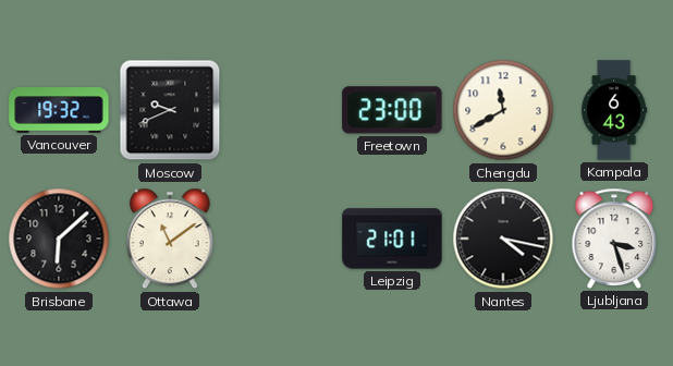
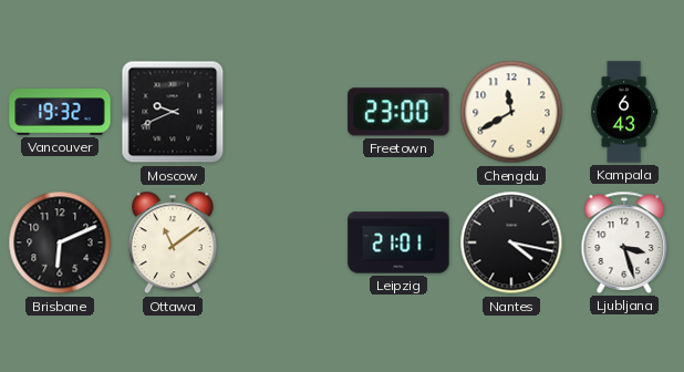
Brisbane: 6:08 -> 6:11 (60, 242)
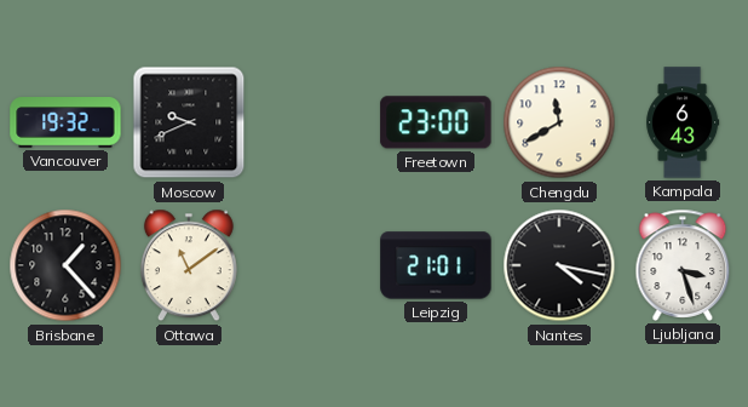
Brisbane: 6:11 -> 1:23 (65, 265)
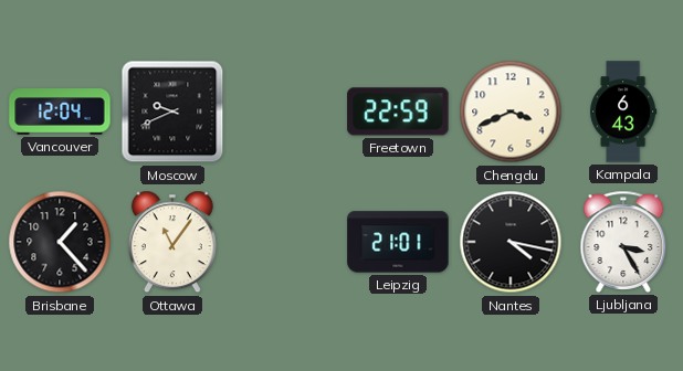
Vancouver: 19:32 -> 12:04 (60, 112)
Freetown: 23:00 -> 22:59 (398, 112)
Chengdu: 11:40 -> 3:41 (511, 112)
Ottawa: 11:09 -> 11:06 (172, 242)
Ljubljana: 3:27 -> 3:25 (623, 242)
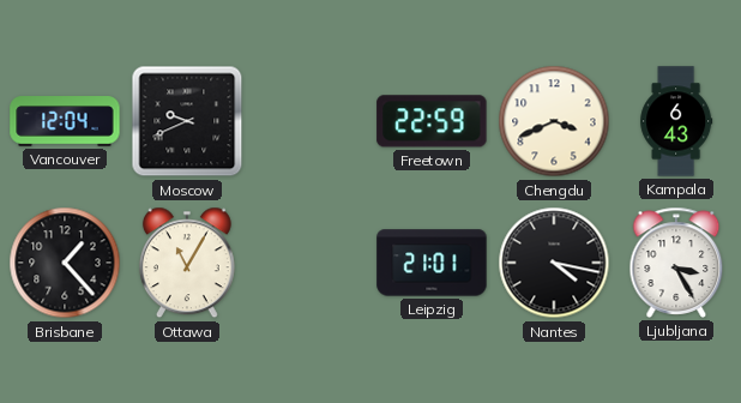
Ottawa: 11:06 -> 11:05 (187, 263)
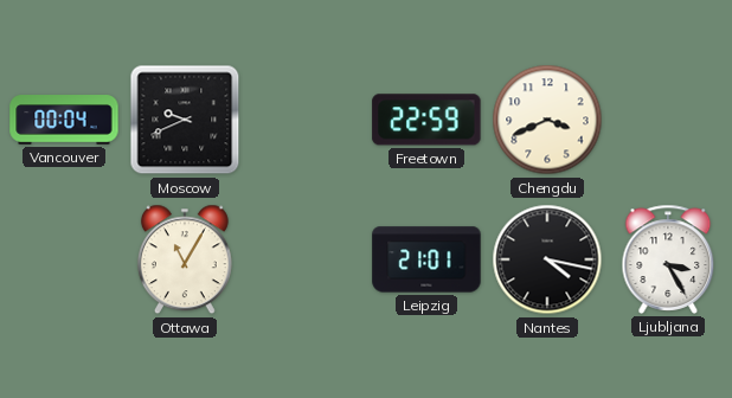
Vancouver: 12:04 -> 00:04 (64, 120)
Kampala: 6:43 -> none (676, 121)
Brisbane: 1:23 -> none (65, 263)
